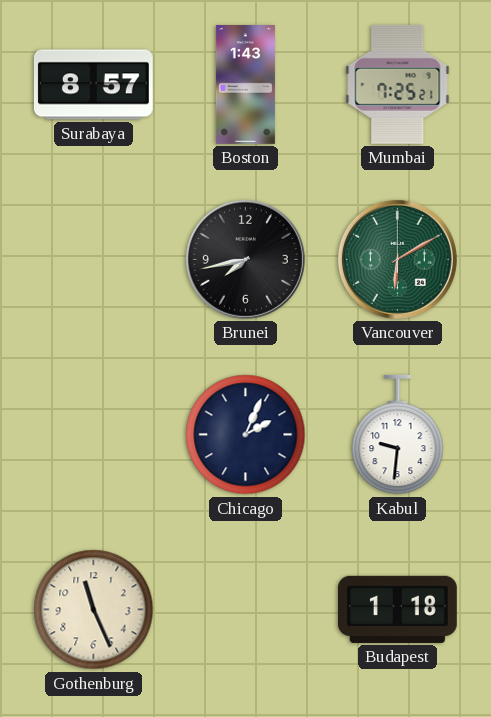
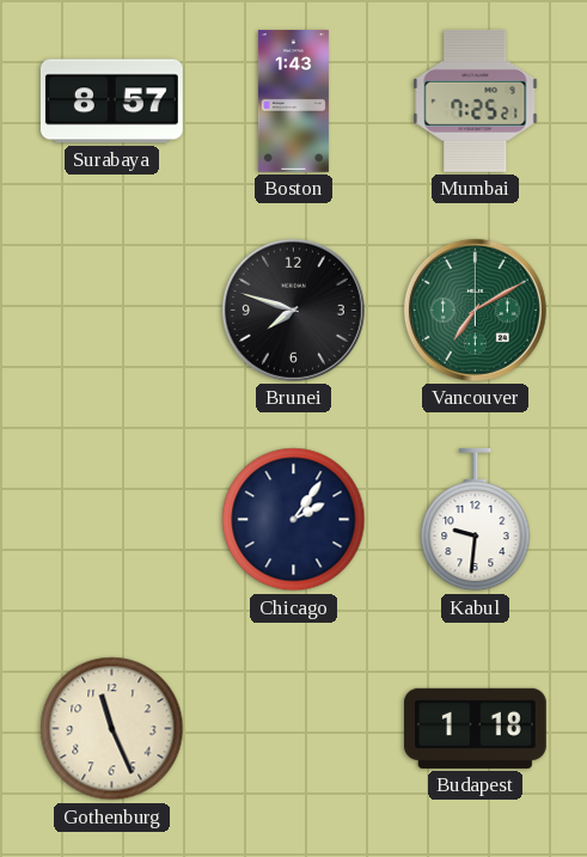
Brunei: 7:43 -> 7:48 (293, 310)
Vancouver: 6:10 -> 7:10 (475, 310)
Chicago: 2:04 -> 2:06 (294, 520)
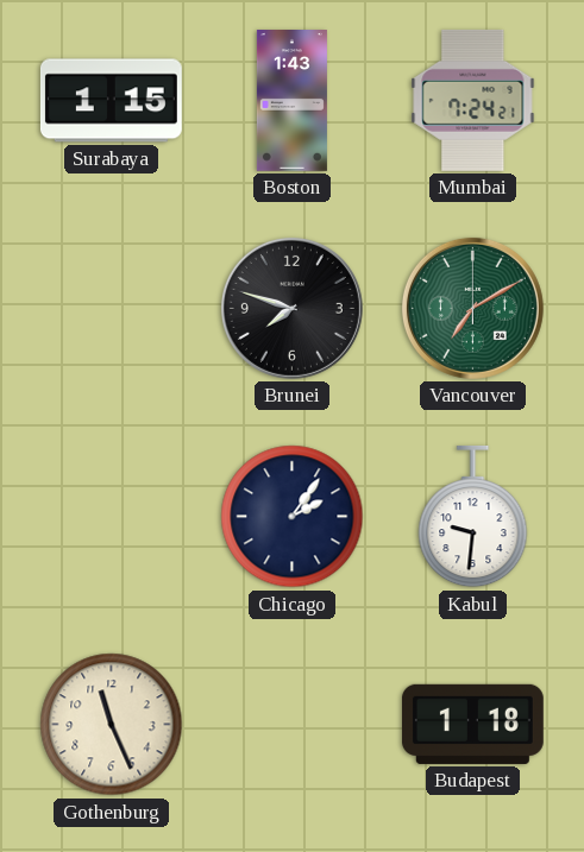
Surabaya: 8:57 -> 1:15 (111, 101)
Mumbai: 7:25 -> 7:24 (473, 100)
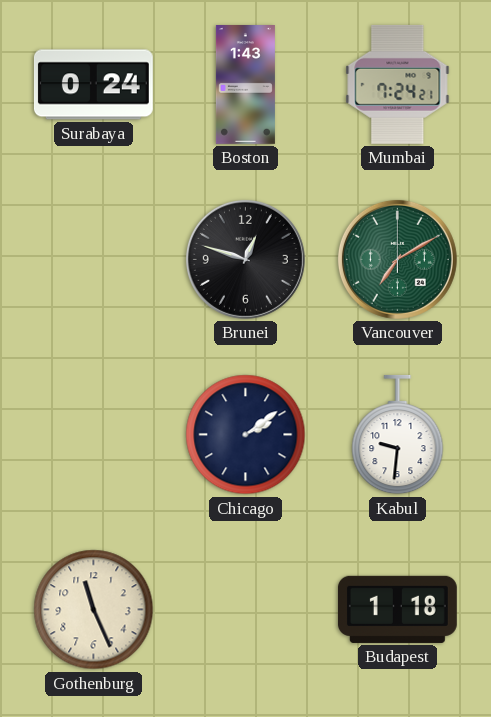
Surabaya: 1:15 -> 0:24 (93, 85)
Brunei: 7:48 -> 12:48 (245, 259)
Chicago: 2:06 -> 2:09 (246, 435)
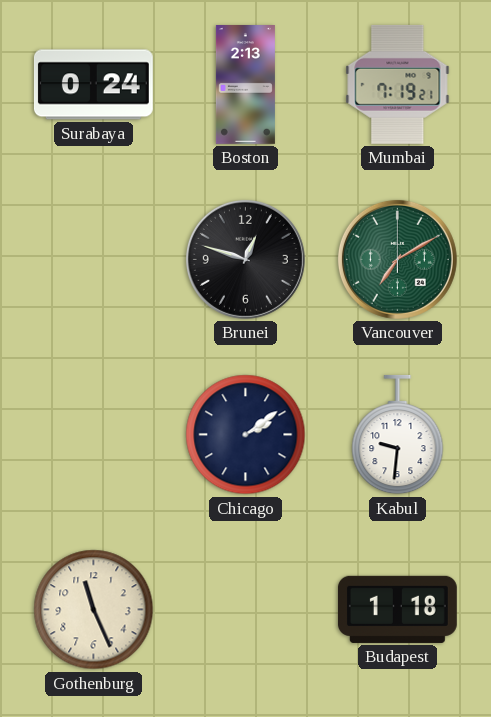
Boston: 1:43 -> 2:13 (245, 85)
Mumbai: 7:24 -> 7:19 (398, 84)
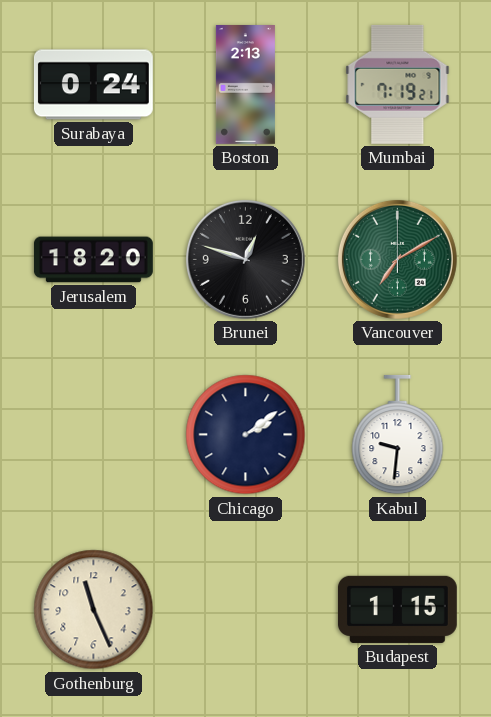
Jerusalem: none -> 18:20 (93, 260)
Budapest: 1:18 -> 1:15 (397, 609)
